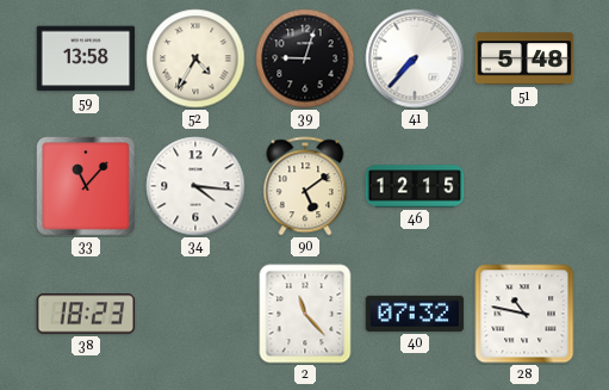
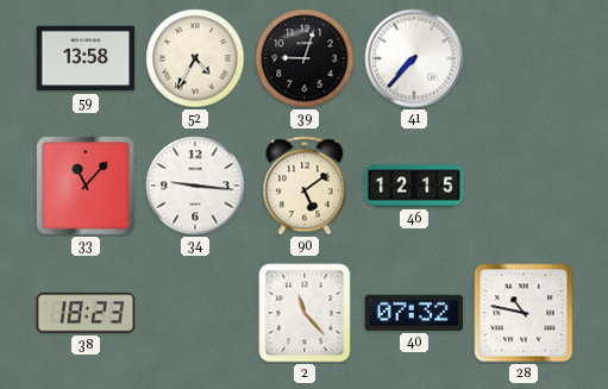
51: 5:48 -> none (524, 58)
34: 4:16 -> 9:16 (195, 186)
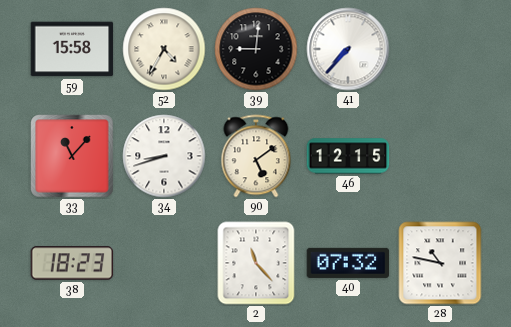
59: 13:58 -> 15:58 (72, 49)
39: 9:03 -> 9:01 (256, 49)
34: 9:16 -> 8:42 (164, 156)
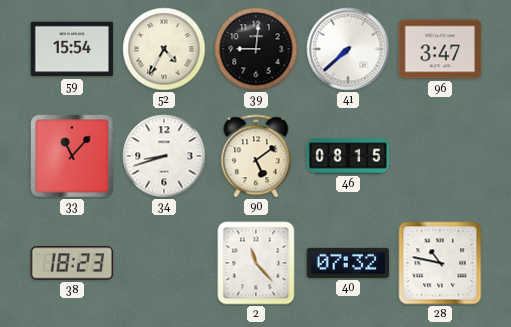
59: 15:58 -> 15:54 (72, 49)
41: 7:37 -> 7:38 (348, 49)
96: none -> 3:47 (440, 49)
46: 12:15 -> 08:15 (348, 156)
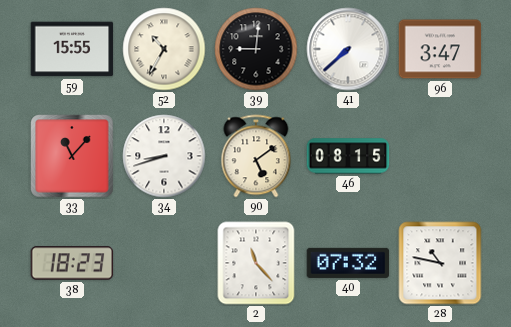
59: 15:54 -> 15:55 (72, 49)
52: 4:35 -> 10:35 (164, 49)
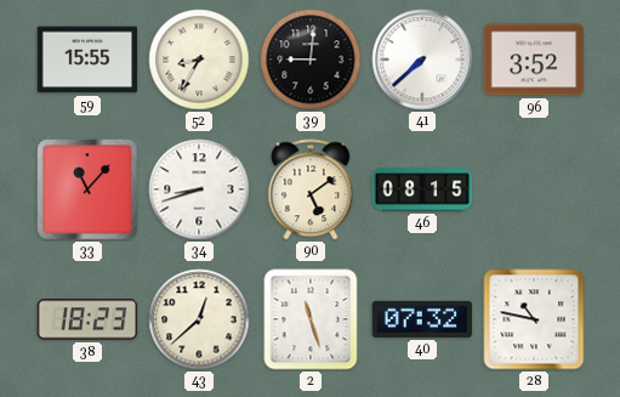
52: 10:35 -> 8:35 (199, 59)
96: 3:47 -> 3:52 (534, 59)
43: none -> 12:38 (199, 319)
2: 11:23 -> 11:27 (311, 319)
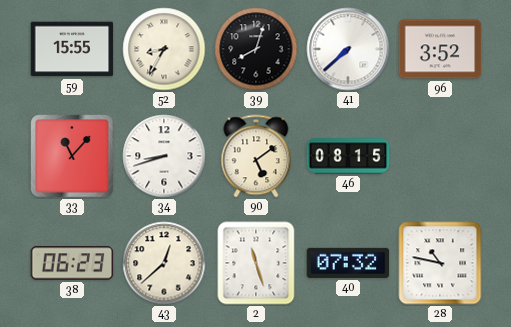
39: 9:01 -> 8:03 (256, 49)
38: 18:23 -> 06:23 (72, 263)
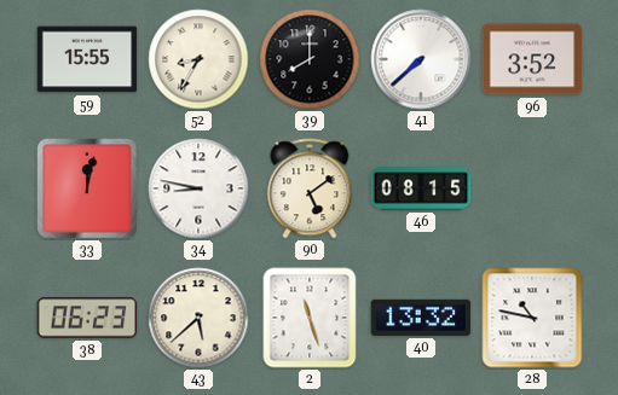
39: 8:03 -> 8:00 (310, 59)
33: 11:07 -> 12:02 (87, 188)
34: 8:42 -> 8:47 (198, 188)
43: 12:38 -> 5:38 (198, 318)
40: 07:32 -> 13:32 (421, 318)
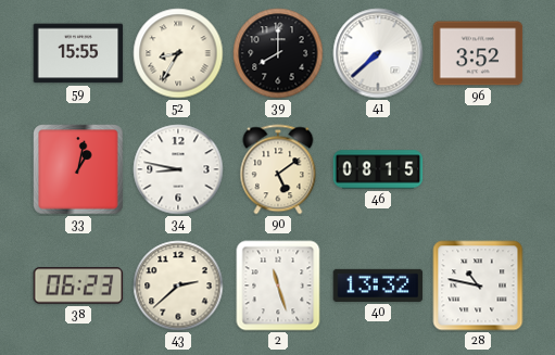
33: 12:02 -> 1:02 (78, 169)
43: 5:38 -> 2:38 (178, 286)
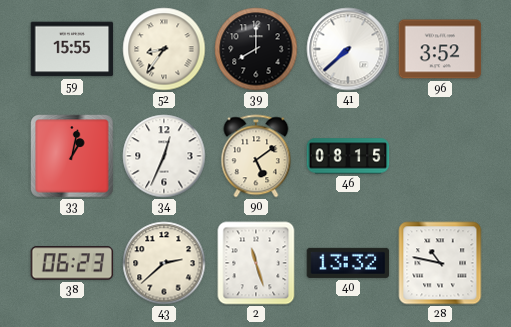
52: 8:35 -> 8:36 (164, 49)
34: 8:47 -> 12:34 (164, 156)
